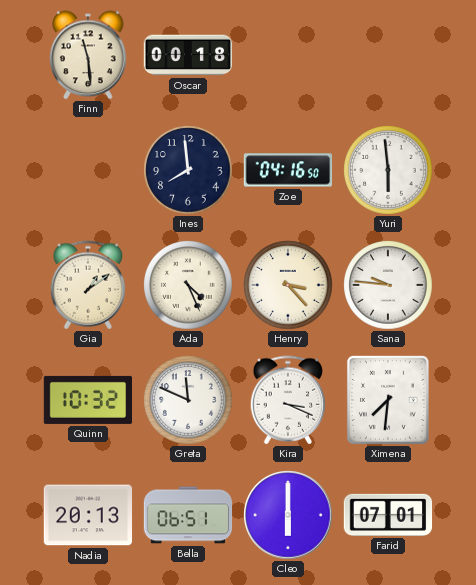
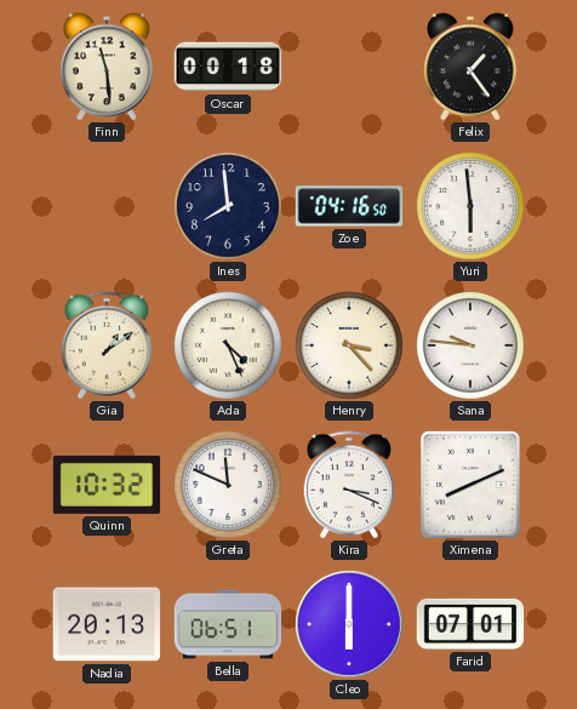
Felix: none -> 1:24 (470, 67)
Ximena: 7:31 -> 8:11 (470, 485)
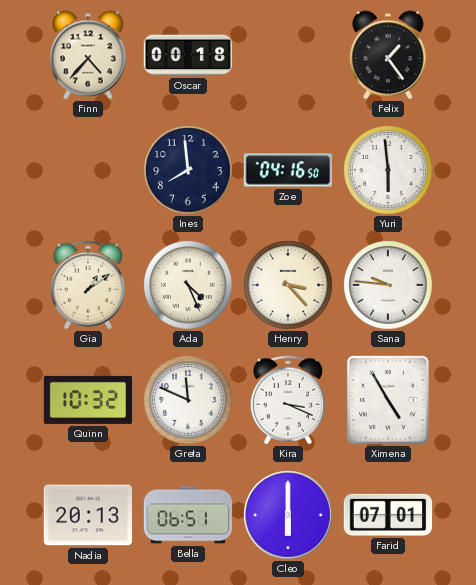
Finn: 11:29 -> 4:37 (88, 55)
Ximena: 8:11 -> 4:55 (388, 400)
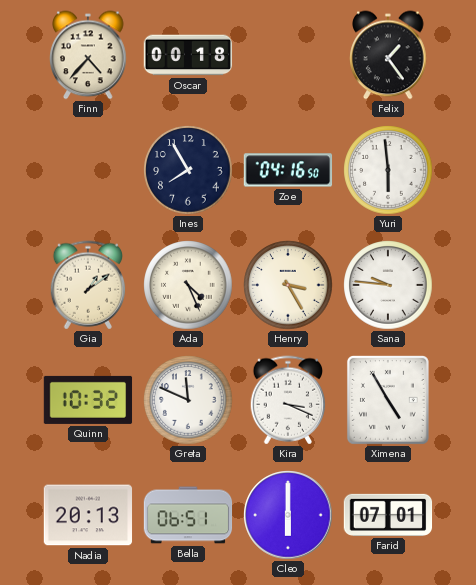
Ines: 7:59 -> 7:55 (188, 170)
Henry: 3:23 -> 3:25 (288, 285)
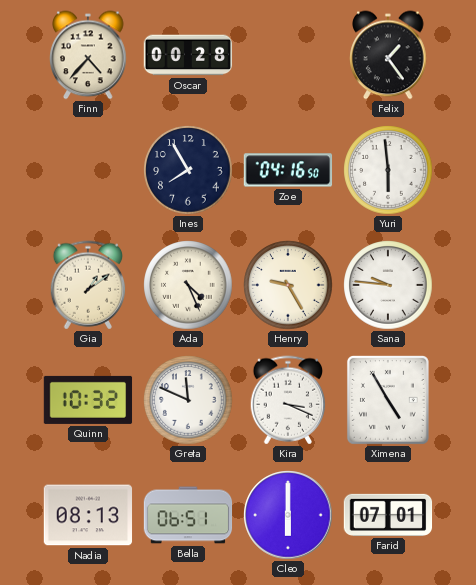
Oscar: 00:18 -> 00:28 (188, 55)
Henry: 3:25 -> 9:25 (288, 285)
Nadia: 20:13 -> 08:13 (88, 515)
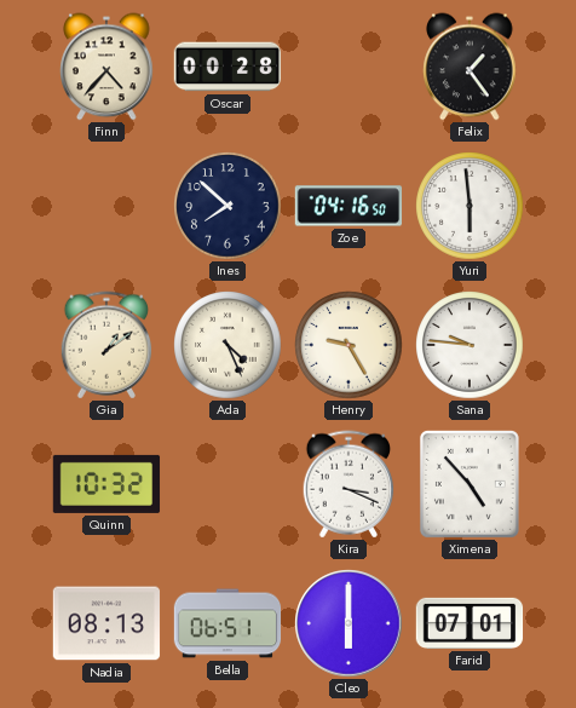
Ines: 7:55 -> 7:52 (227, 206)
Greta: 11:49 -> none (188, 400)
Ximena: 4:55 -> 4:53 (470, 484)
